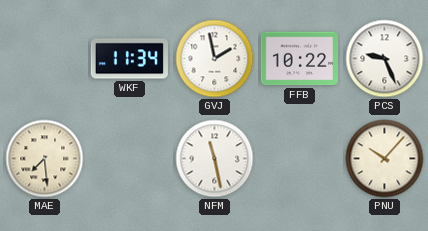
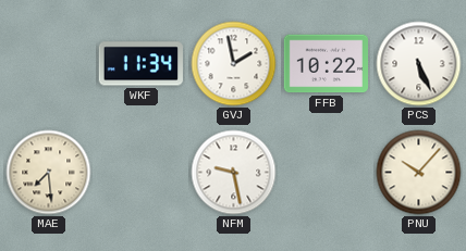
PCS: 9:26 -> 5:26 (419, 64)
NFM: 11:28 -> 9:28 (234, 173)
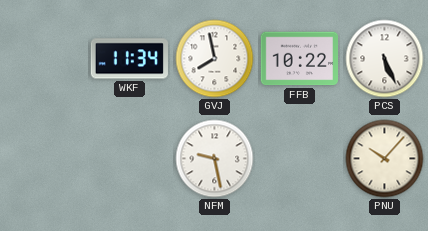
GVJ: 1:58 -> 7:58 (215, 59)
MAE: 7:29 -> none (49, 173)
